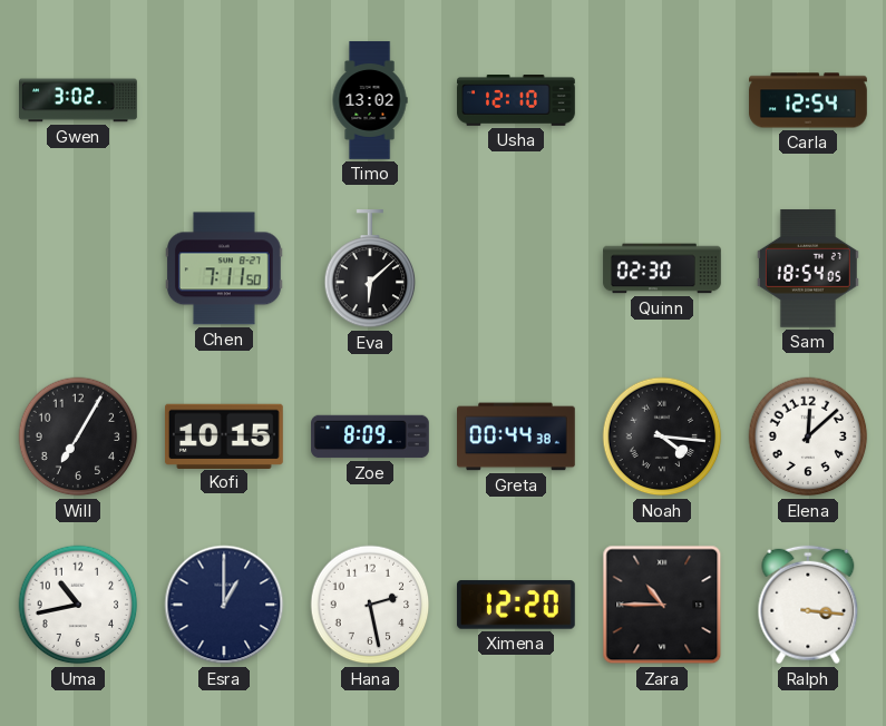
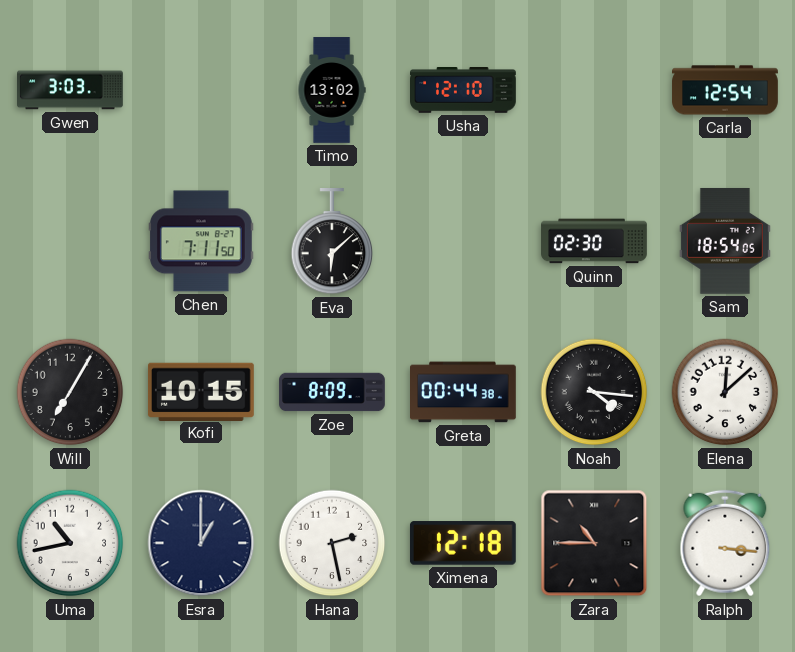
Gwen: 3:02 -> 3:03 (71, 90)
Ximena: 12:20 -> 12:18 (463, 543)
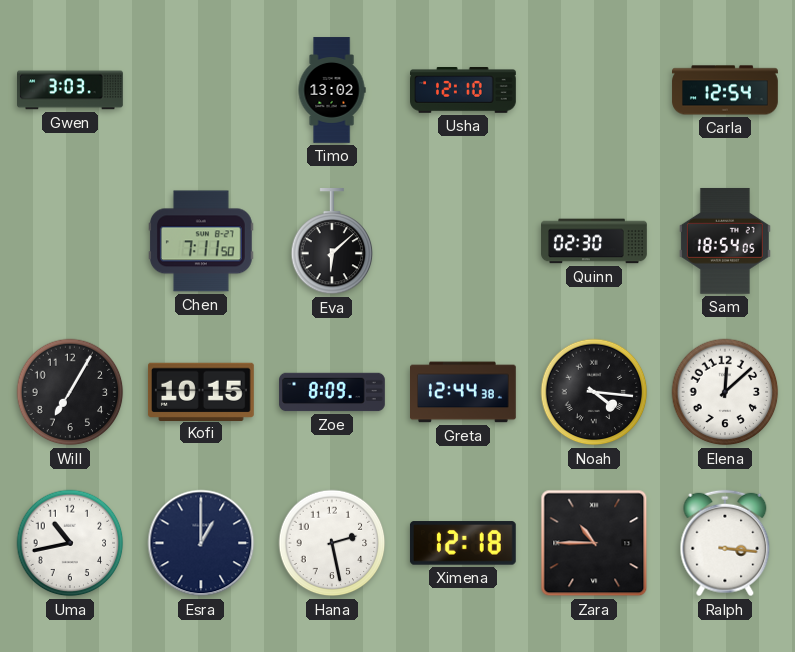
Greta: 00:44 -> 12:44 (464, 392)
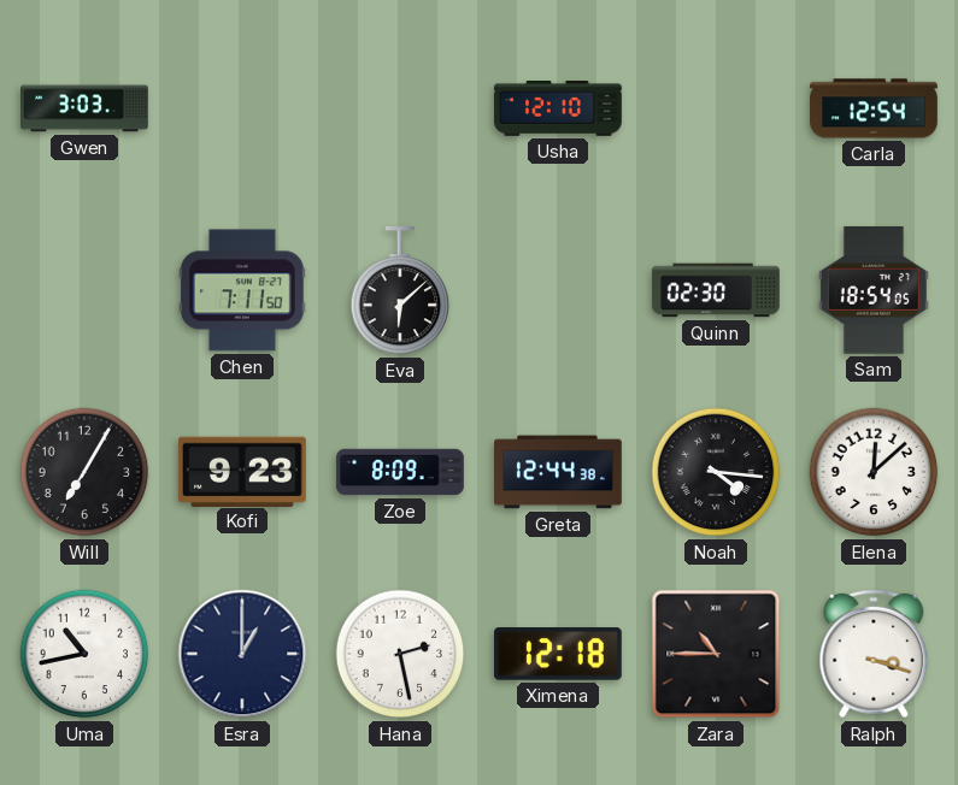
Timo: 13:02 -> none (332, 90)
Kofi: 10:15 -> 9:23 (242, 471)
Ralph: 3:16 -> 3:18 (874, 654)
